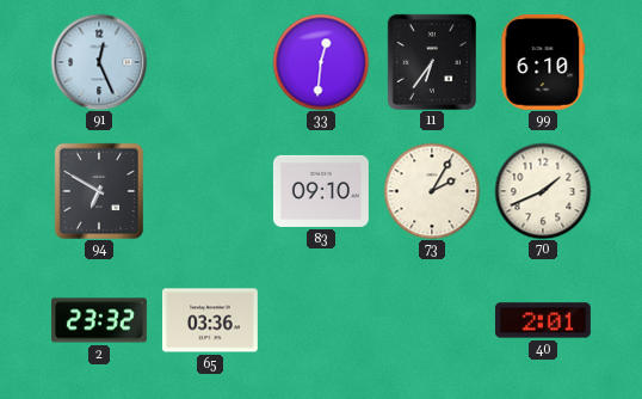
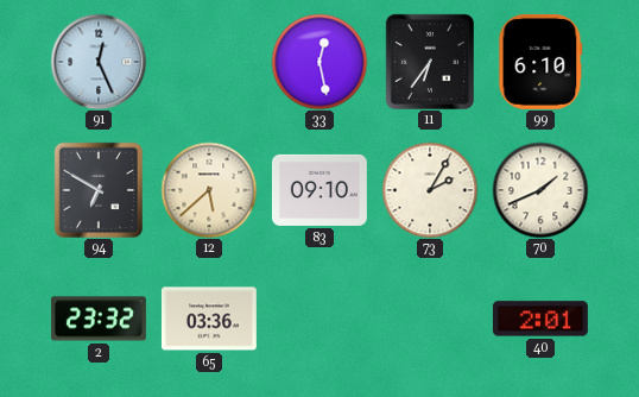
33: 12:31 -> 12:28 (319, 62)
12: none -> 5:38 (209, 190)
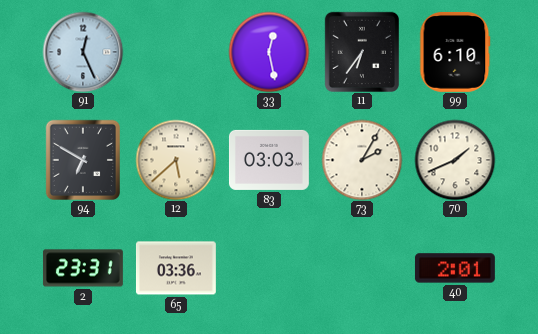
83: 09:10 -> 03:03 (269, 160)
2: 23:32 -> 23:31 (83, 268)
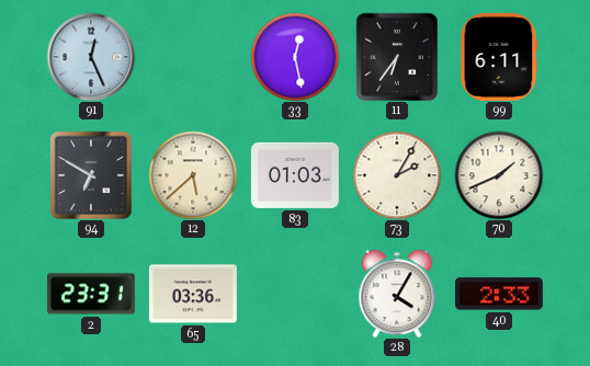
99: 6:10 -> 6:11 (499, 57)
83: 03:03 -> 01:03 (295, 175)
28: none -> 4:05 (397, 294)
40: 2:01 -> 2:33 (499, 294)
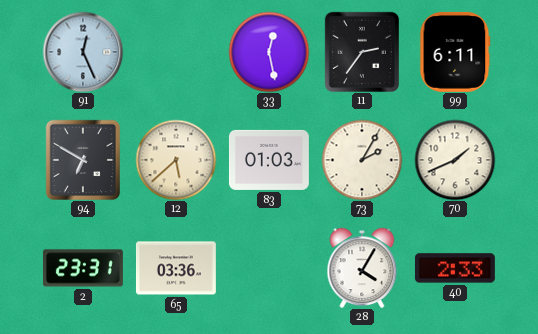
11: 6:36 -> 2:36 (361, 51)
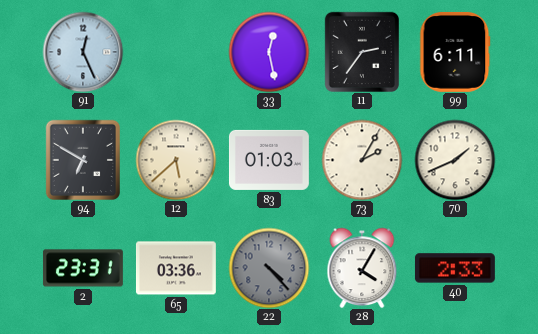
22: none -> 4:23 (269, 268)
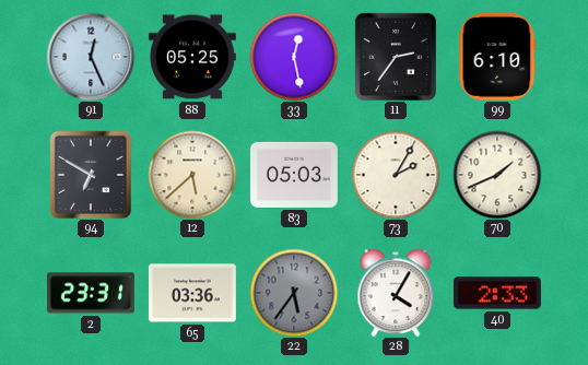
88: none -> 05:25 (192, 57)
99: 6:11 -> 6:10 (497, 57)
83: 01:03 -> 05:03 (294, 175)
22: 4:23 -> 5:36 (294, 293)
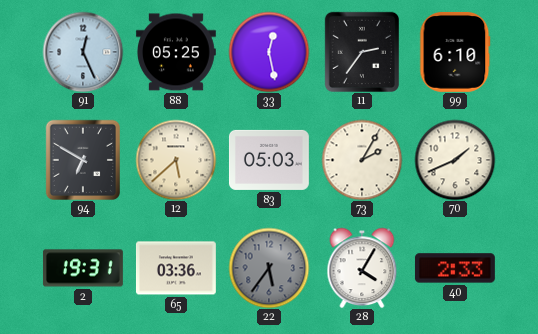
2: 23:31 -> 19:31 (83, 268)
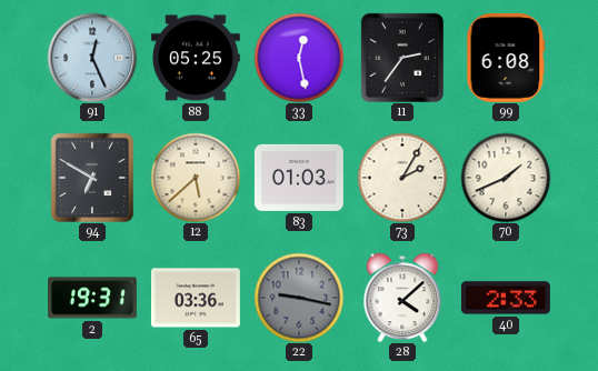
99: 6:10 -> 6:08 (506, 58)
83: 05:03 -> 01:03 (299, 178)
22: 5:36 -> 9:17 (299, 298)
28: 4:05 -> 4:08 (402, 298)
